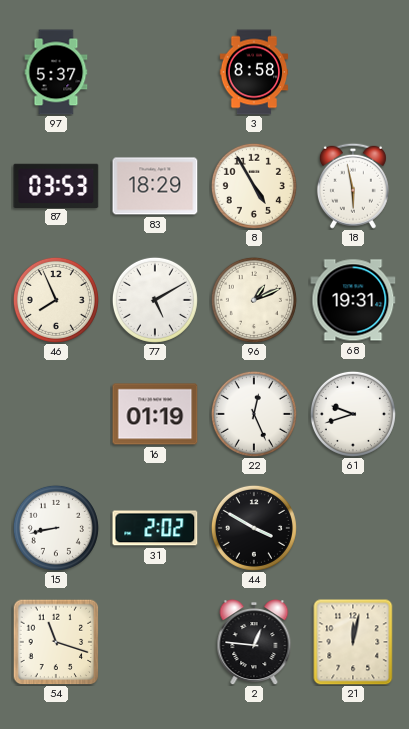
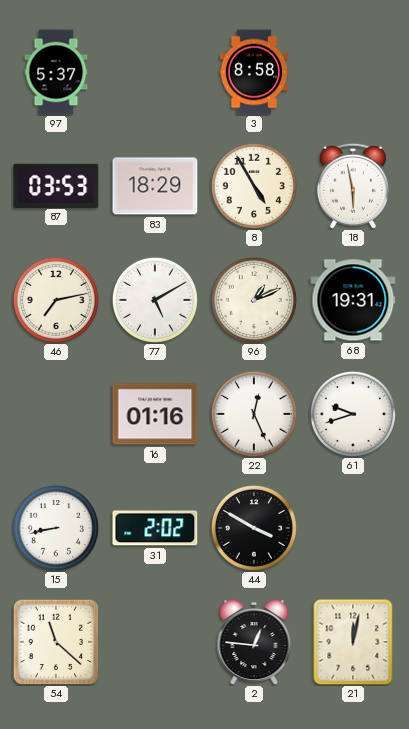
46: 7:56 -> 7:13 (56, 300)
16: 01:19 -> 01:16 (155, 414)
54: 11:18 -> 11:22 (56, 642)
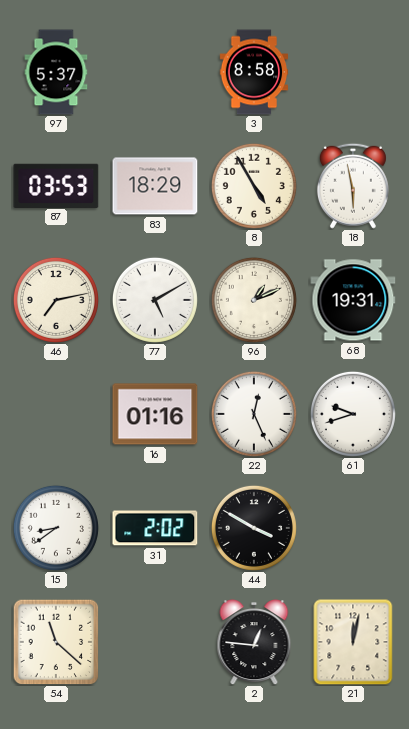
15: 8:43 -> 8:39 (56, 528)
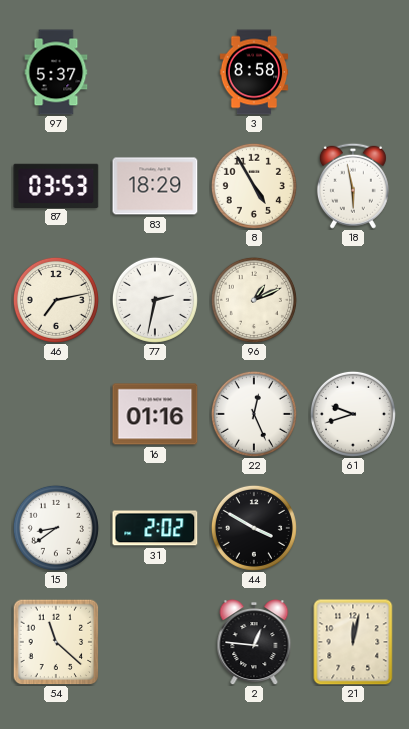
77: 5:10 -> 2:32 (155, 300)
68: 19:31 -> none (353, 300)
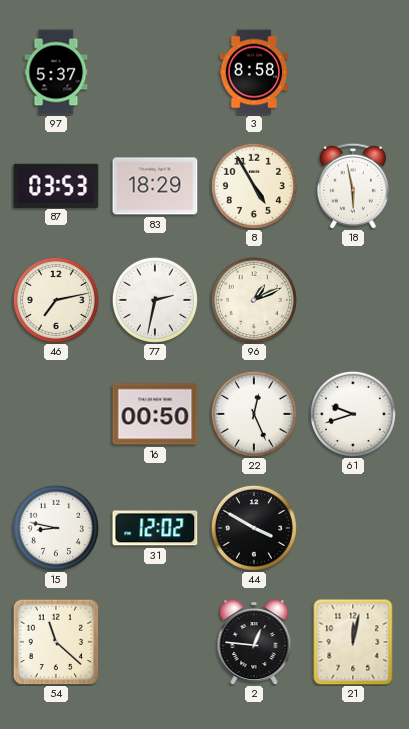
16: 01:16 -> 00:50 (155, 414)
15: 8:39 -> 8:47 (56, 528)
31: 2:02 -> 12:02 (155, 528)
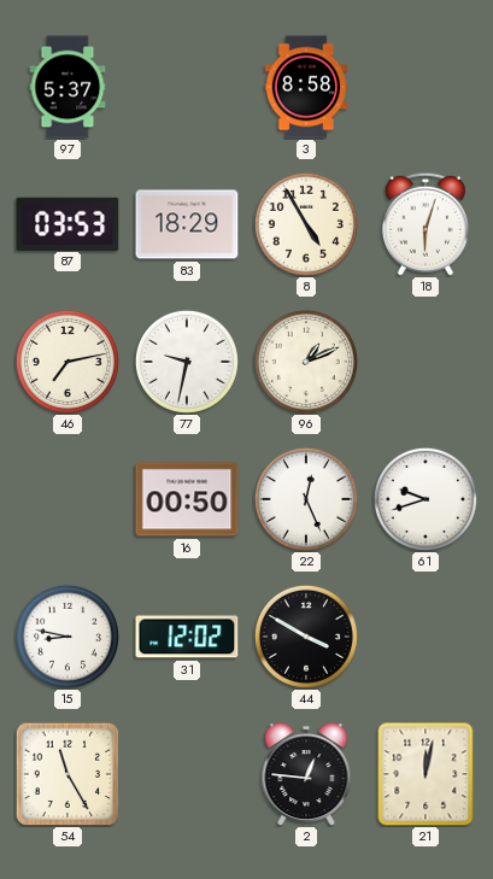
18: 5:58 -> 6:03 (425, 224)
77: 2:32 -> 9:32 (187, 362)
54: 11:22 -> 11:25 (68, 774)
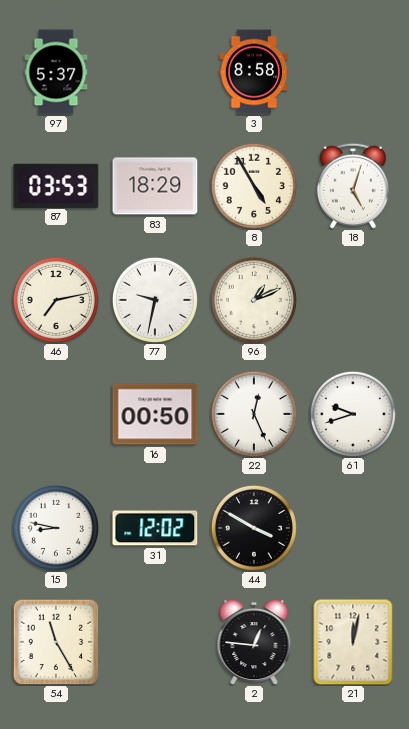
18: 6:03 -> 5:03 (353, 186)
